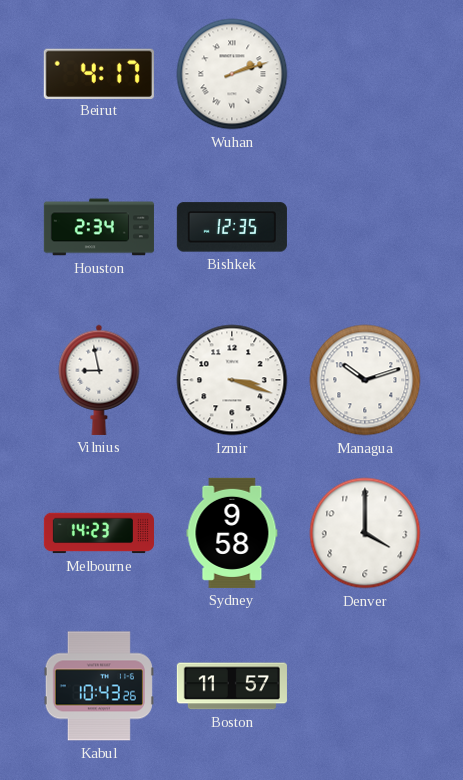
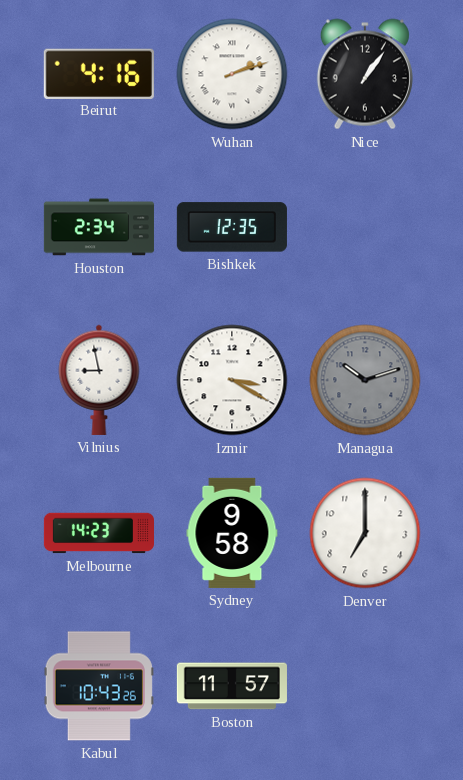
Beirut: 4:17 -> 4:16 (99, 73)
Nice: none -> 1:06 (365, 74)
Izmir: 3:18 -> 3:20 (232, 380)
Managua dial: white -> grey (365, 380)
Denver: 4:00 -> 7:00 (365, 533)
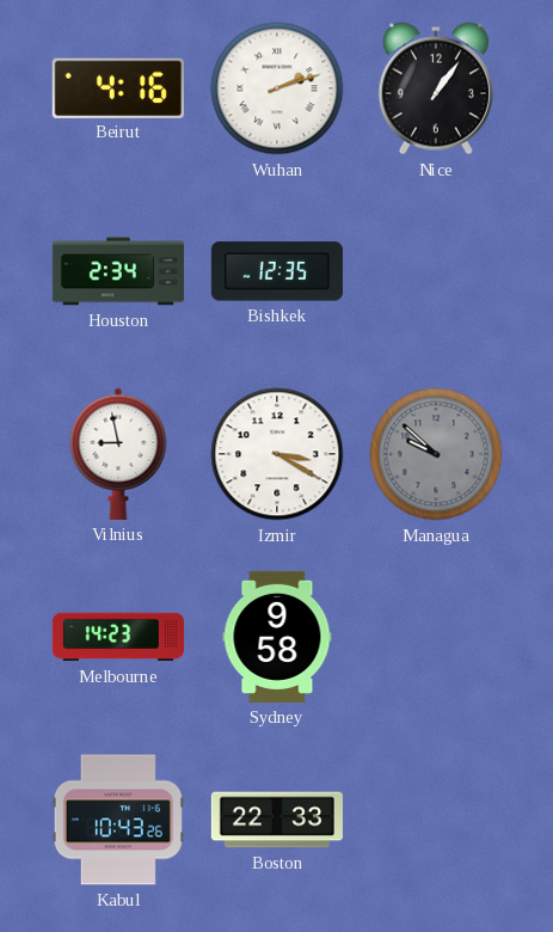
Managua: 10:12 -> 9:52 (436, 454)
Denver: 7:00 -> none (365, 533)
Boston: 11:57 -> 22:33 (277, 820)
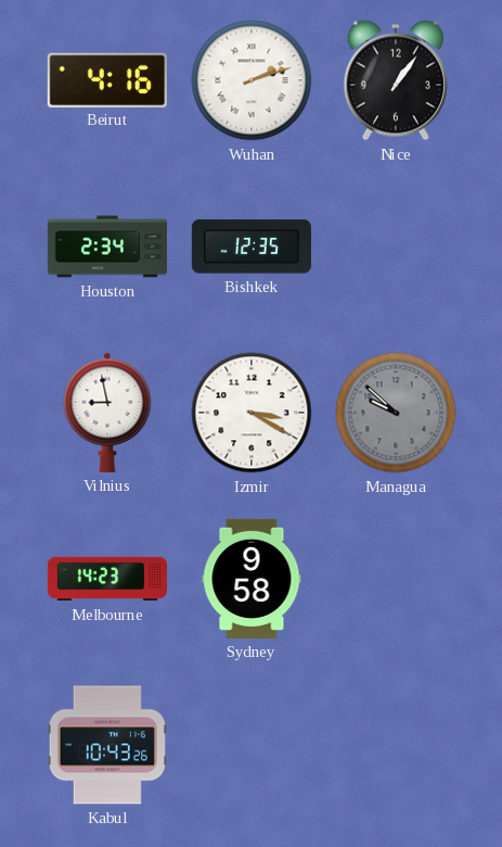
Boston: 22:33 -> none (277, 820)
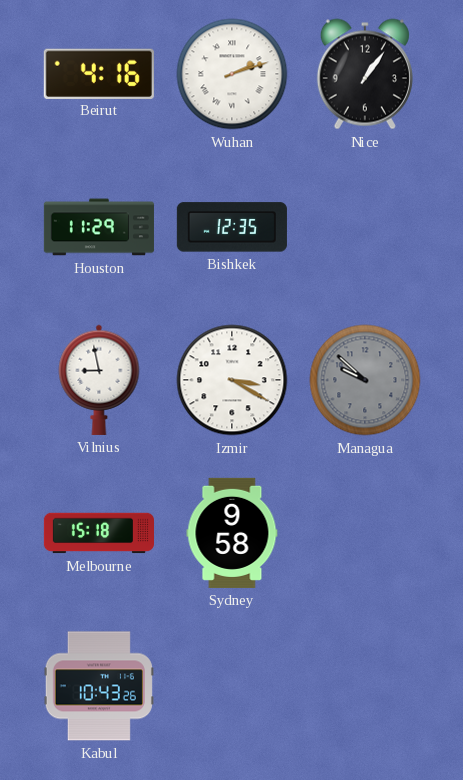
Houston: 2:34 -> 11:29 (99, 227)
Melbourne: 14:23 -> 15:18 (98, 533)
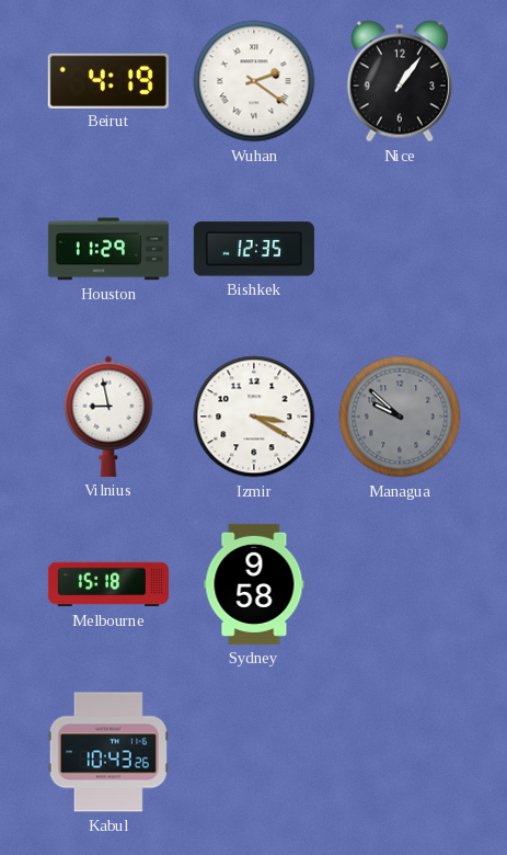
Beirut: 4:16 -> 4:19 (108, 80)
Wuhan: 2:12 -> 2:21 (254, 81)
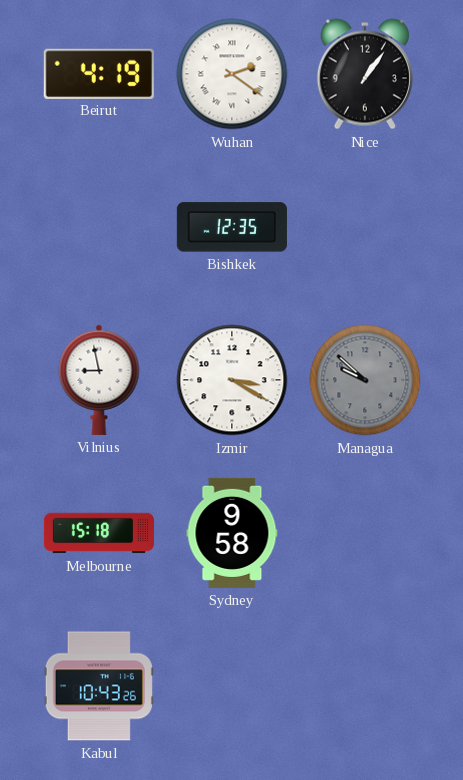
Houston: 11:29 -> none (108, 249)
